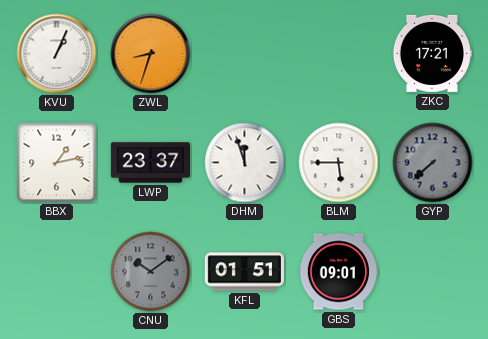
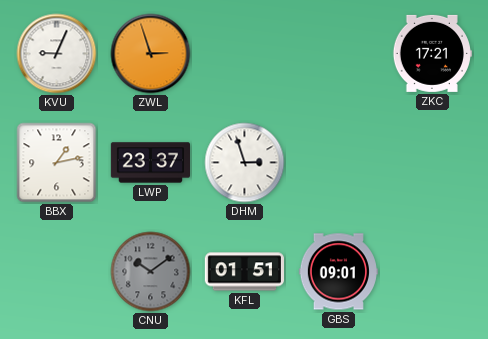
KVU: 1:04 -> 9:04 (57, 54)
ZWL: 8:33 -> 2:57 (151, 54)
DHM: 11:57 -> 2:57 (245, 163)
BLM: 5:45 -> none (339, 163)
GYP: 7:38 -> none (433, 163)
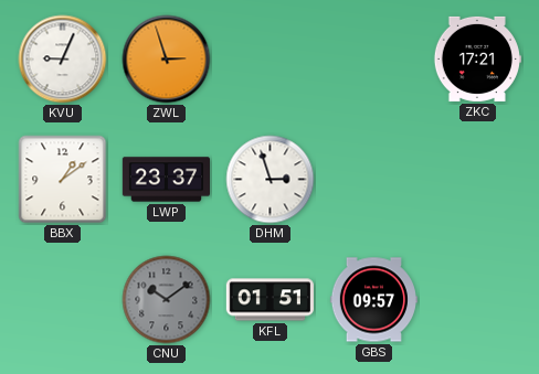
BBX: 1:13 -> 1:09 (63, 180)
GBS: 09:01 -> 09:57 (373, 300)
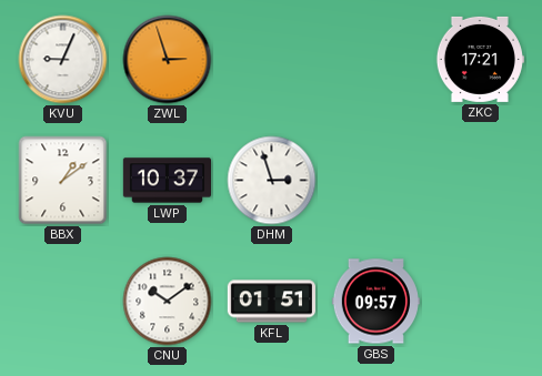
LWP: 23:37 -> 10:37 (167, 181)
CNU dial: grey -> white (168, 302)
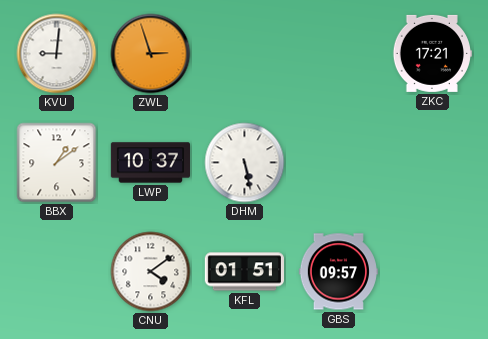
KVU: 9:04 -> 9:01 (57, 54)
DHM: 2:57 -> 5:28 (245, 163)
CNU: 10:09 -> 4:09 (151, 272)
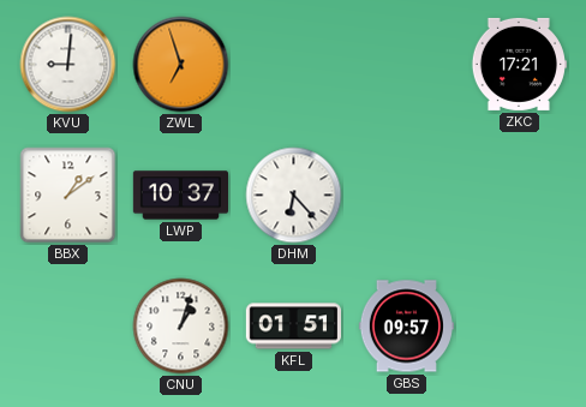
ZWL: 2:57 -> 6:57 (181, 65)
DHM: 5:28 -> 6:23 (294, 196)
CNU: 4:09 -> 1:03 (181, 327)
